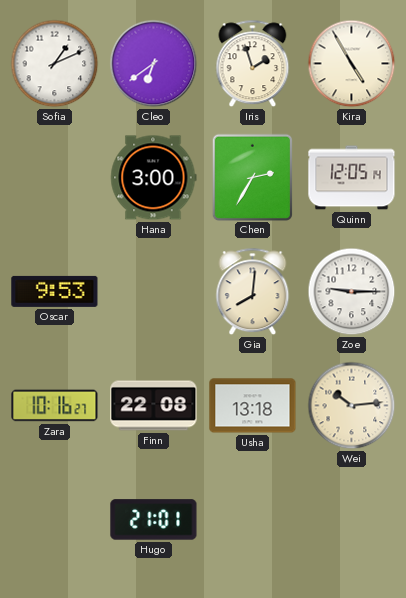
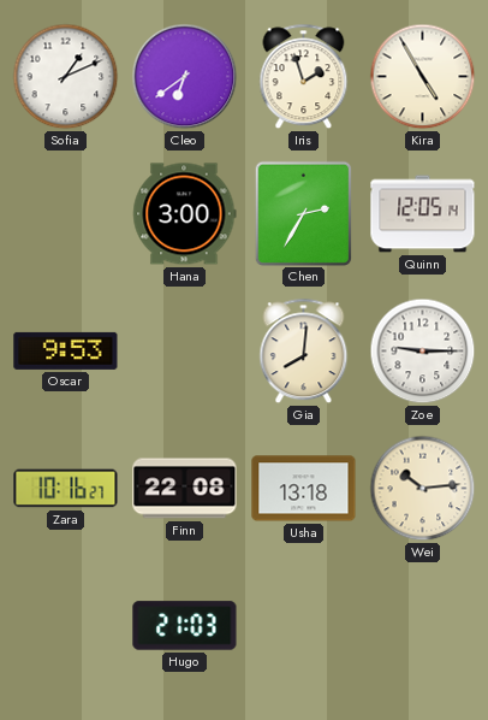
Hugo: 21:01 -> 21:03 (185, 626)
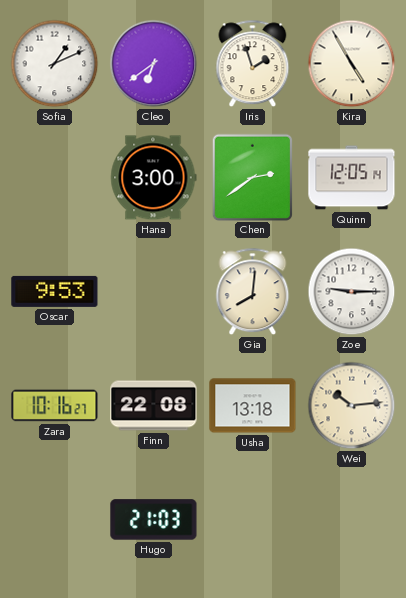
Chen: 2:35 -> 2:39 (252, 177)
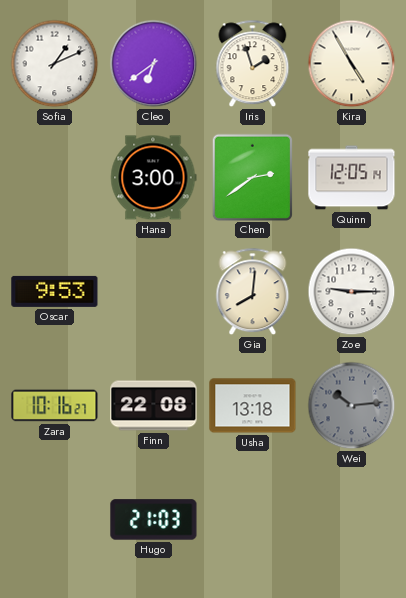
Wei dial: cream -> grey (352, 406)
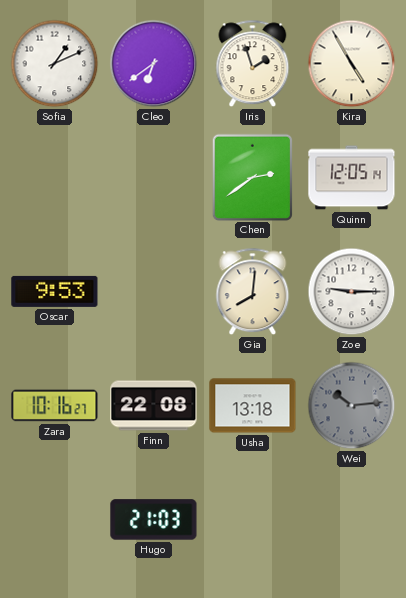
Hana: 3:00 -> none (154, 178)
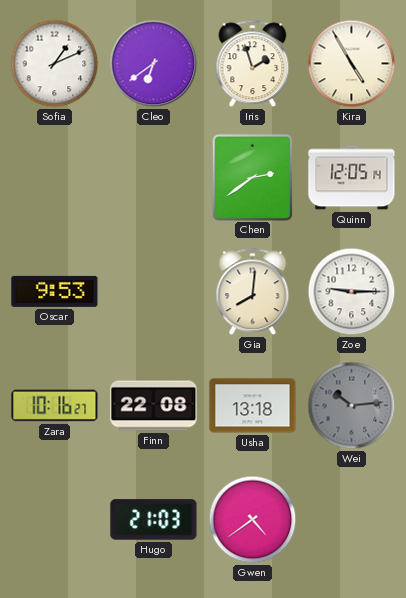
Gwen: none -> 4:39 (253, 520)
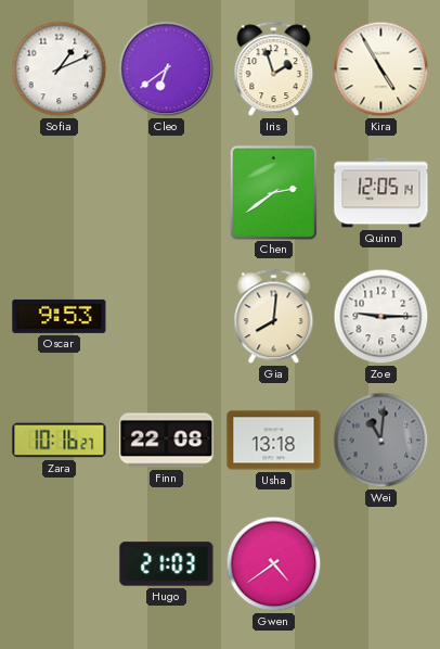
Wei: 10:14 -> 11:01 (381, 441)
